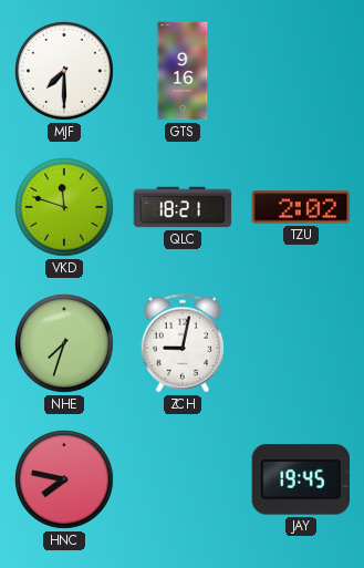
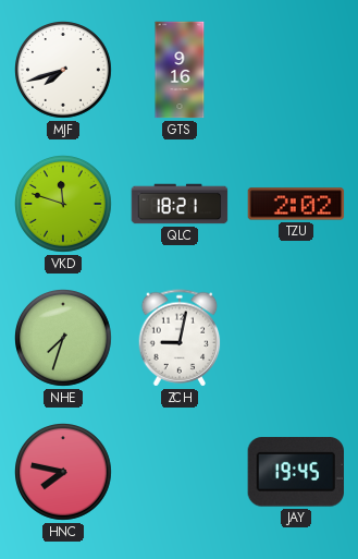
MJF: 7:30 -> 7:42 (64, 71)
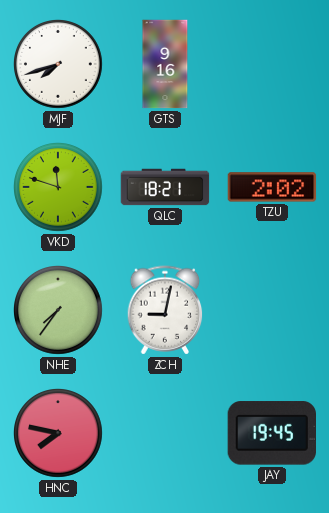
NHE: 7:33 -> 7:36 (59, 311)
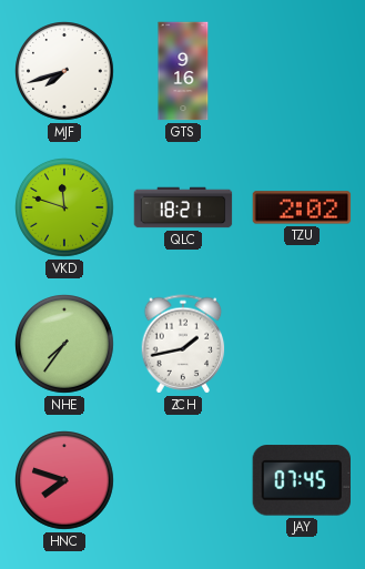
ZCH: 9:02 -> 1:43 (183, 344)
HNC: 7:47 -> 7:48 (65, 481)
JAY: 19:45 -> 07:45 (301, 480)
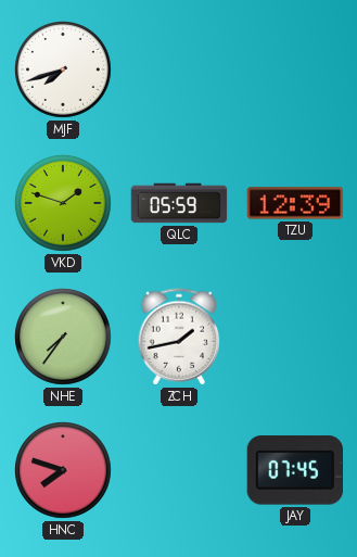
GTS: 9:16 -> none (183, 71)
VKD: 11:48 -> 1:48 (64, 204)
QLC: 18:21 -> 05:59 (179, 203)
TZU: 2:02 -> 12:39 (295, 203)
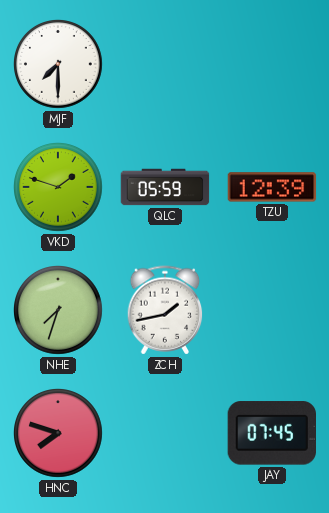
MJF: 7:42 -> 7:30 (59, 65)
NHE: 7:36 -> 7:33 (59, 311)
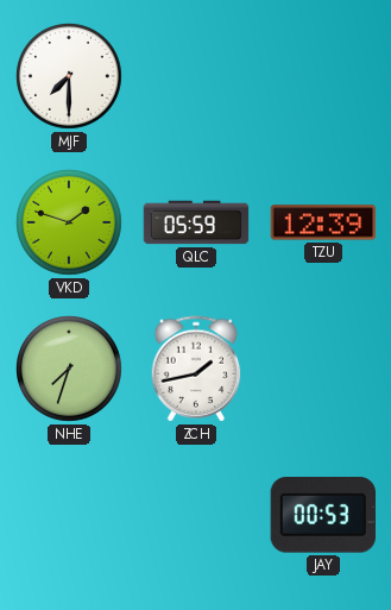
HNC: 7:48 -> none (59, 434)
JAY: 07:45 -> 00:53 (322, 515)
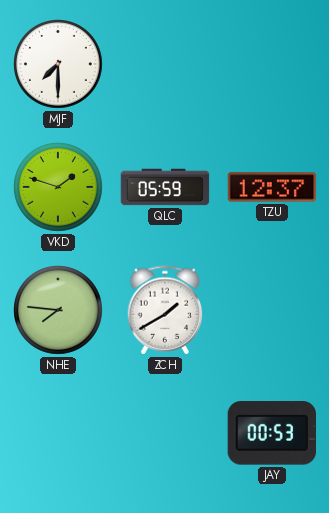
TZU: 12:39 -> 12:37 (272, 187)
NHE: 7:33 -> 7:46 (59, 311)
ZCH: 1:43 -> 1:40 (165, 310)
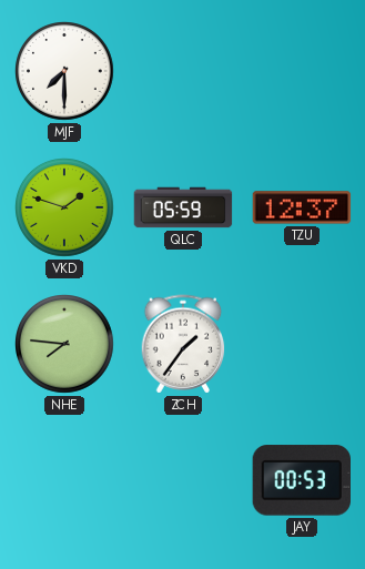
ZCH: 1:40 -> 1:36 (183, 344)
